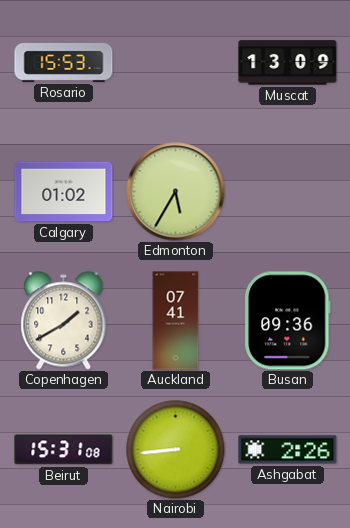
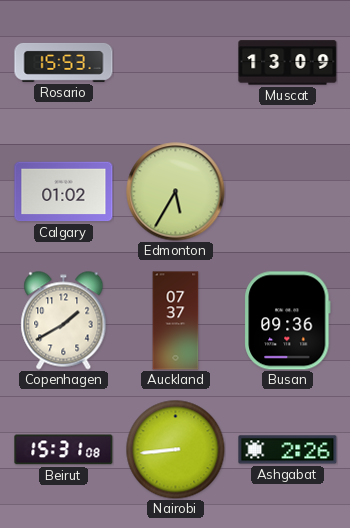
Auckland: 07:41 -> 07:37 (176, 321)
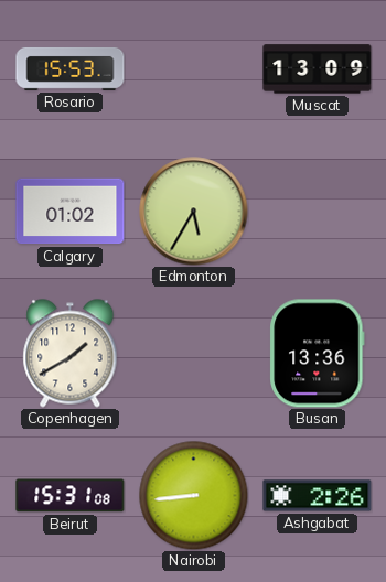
Auckland: 07:37 -> none (176, 321)
Busan: 09:36 -> 13:36 (318, 354)
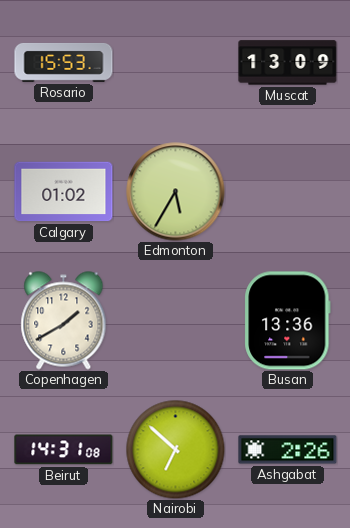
Beirut: 15:31 -> 14:31 (64, 450)
Nairobi: 8:44 -> 6:52 (176, 450)
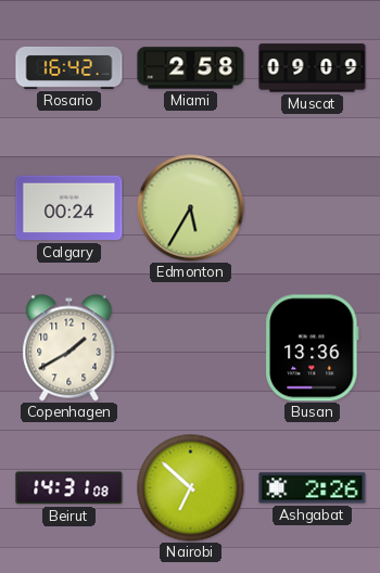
Rosario: 15:53 -> 16:42 (69, 67)
Miami: none -> 2:58 (191, 68)
Muscat: 13:09 -> 09:09 (313, 68)
Calgary: 01:02 -> 00:24 (69, 208)
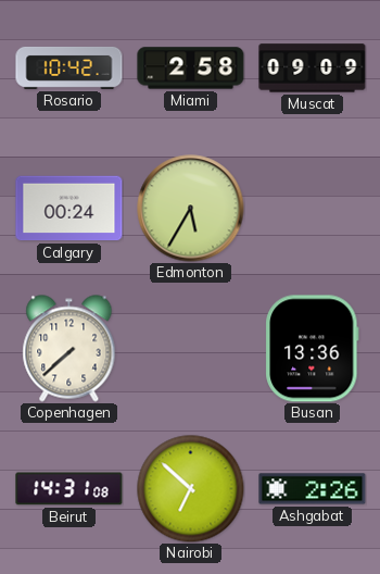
Rosario: 16:42 -> 10:42 (69, 67)
Copenhagen: 1:40 -> 7:38 (69, 349)
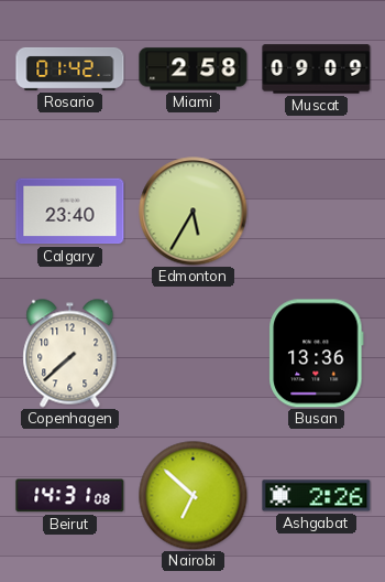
Rosario: 10:42 -> 01:42 (70, 68)
Calgary: 00:24 -> 23:40 (70, 212)
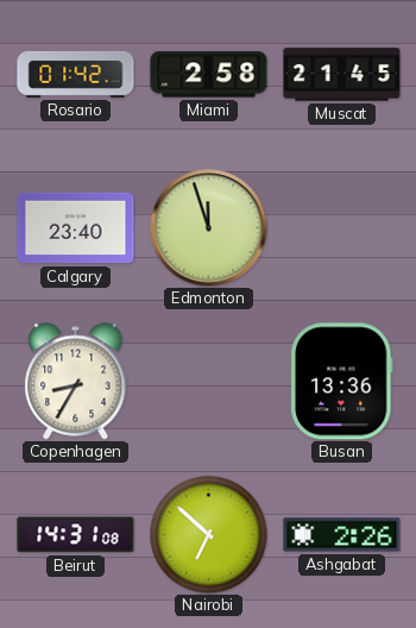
Muscat: 09:09 -> 21:45 (342, 75)
Edmonton: 5:35 -> 11:57 (209, 228)
Copenhagen: 7:38 -> 8:35 (76, 382)
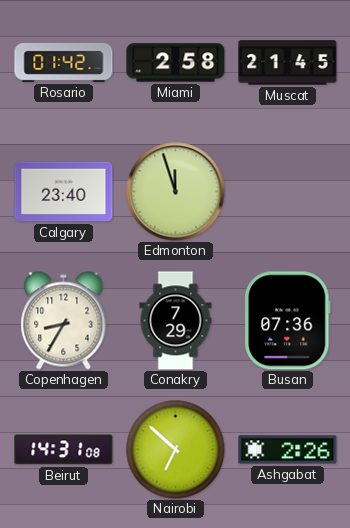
Conakry: none -> 7:29 (176, 321)
Busan: 13:36 -> 07:36 (288, 321)
